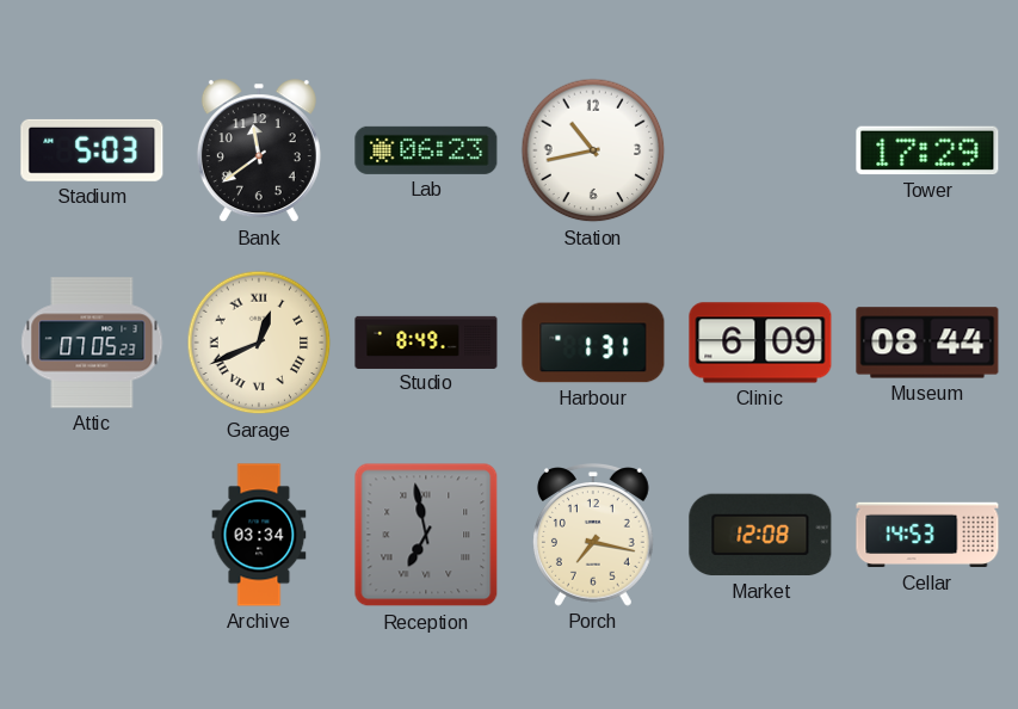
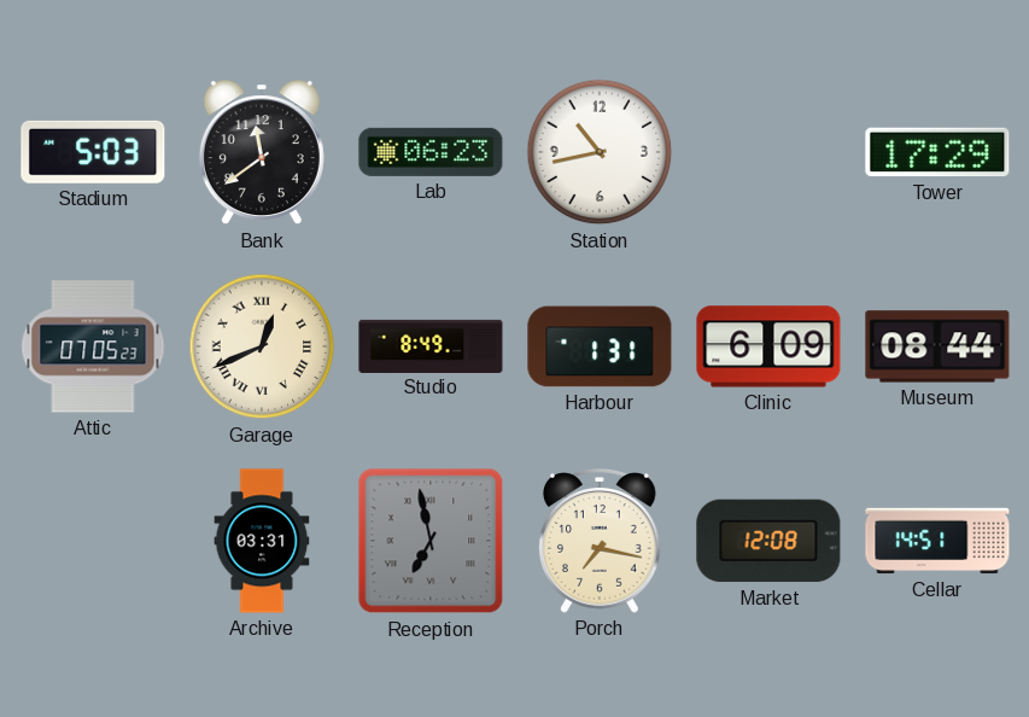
Archive: 03:34 -> 03:31 (262, 541)
Cellar: 14:53 -> 14:51 (937, 541)
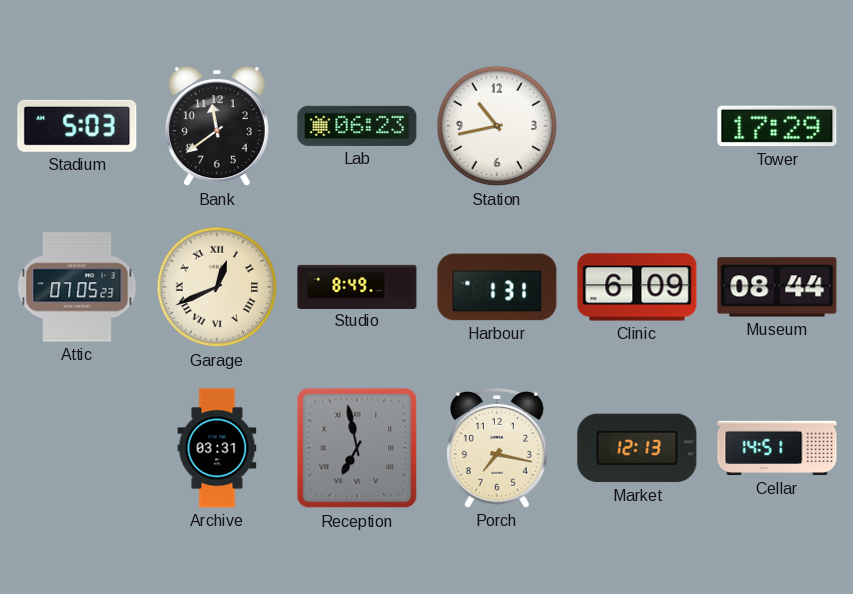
Market: 12:08 -> 12:13 (637, 448)
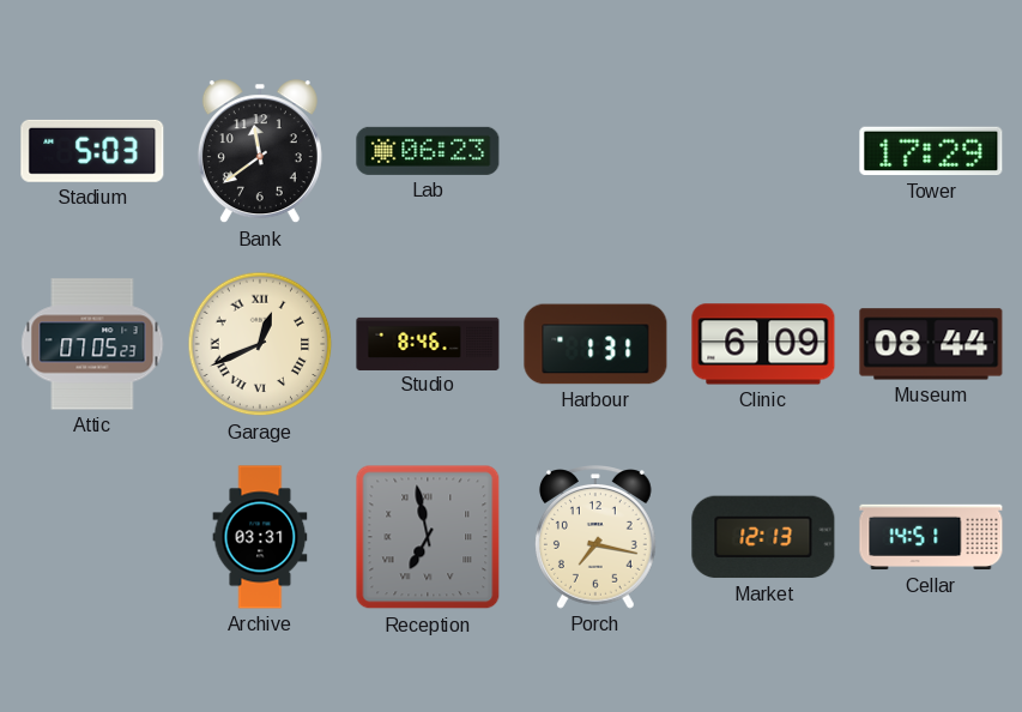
Station: 10:43 -> none (497, 126)
Studio: 8:49 -> 8:46 (428, 343)
